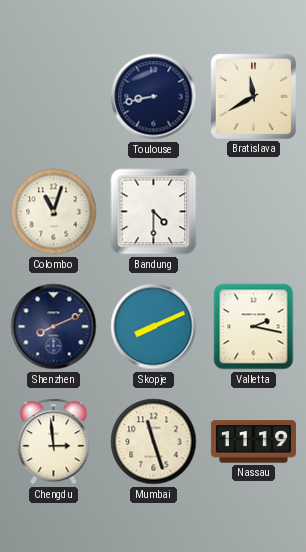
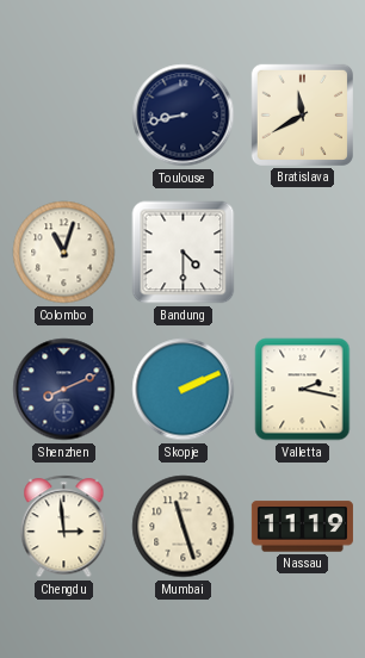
Skopje: 8:11 -> 2:11 (184, 390)
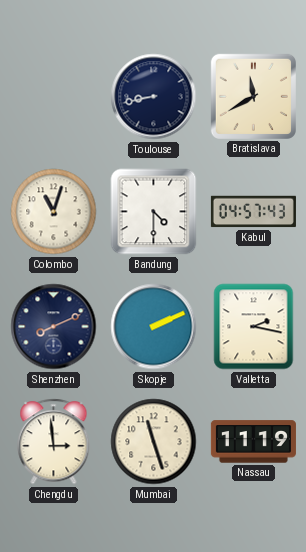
Kabul: none -> 04:57 (253, 212)
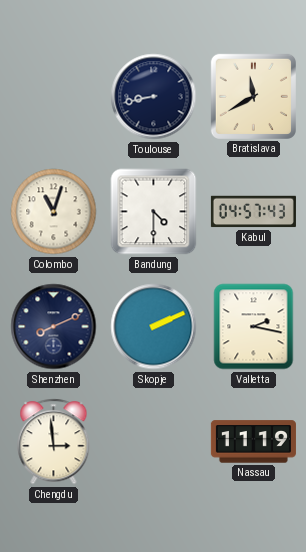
Mumbai: 11:27 -> none (154, 442)
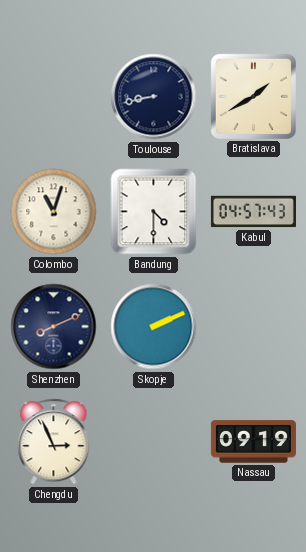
Bratislava: 11:40 -> 1:40 (253, 96)
Valletta: 2:17 -> none (254, 327)
Chengdu: 2:59 -> 2:56 (54, 442)
Nassau: 11:19 -> 09:19 (253, 442)
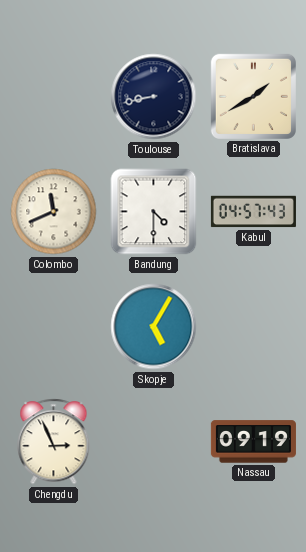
Colombo: 11:03 -> 11:41 (54, 212)
Shenzhen: 8:11 -> none (54, 327)
Skopje: 2:11 -> 5:05 (154, 327)
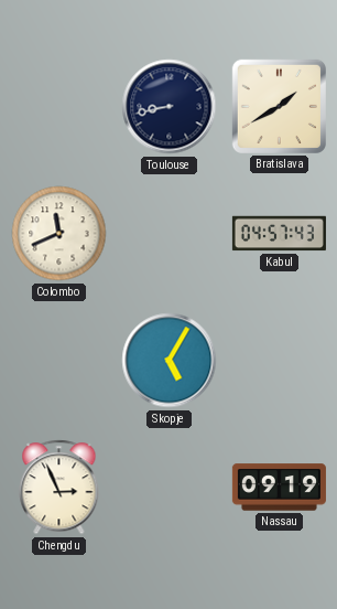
Bandung: 4:30 -> none (154, 212)
